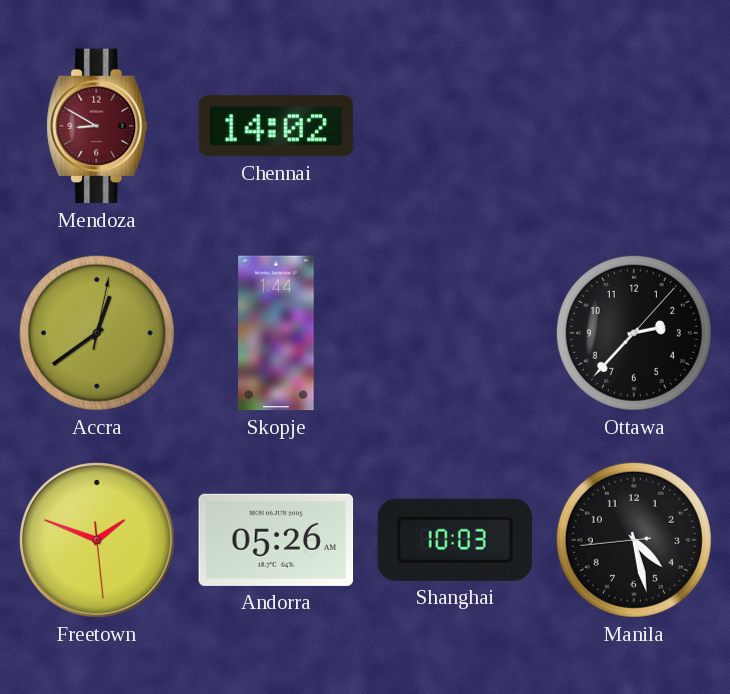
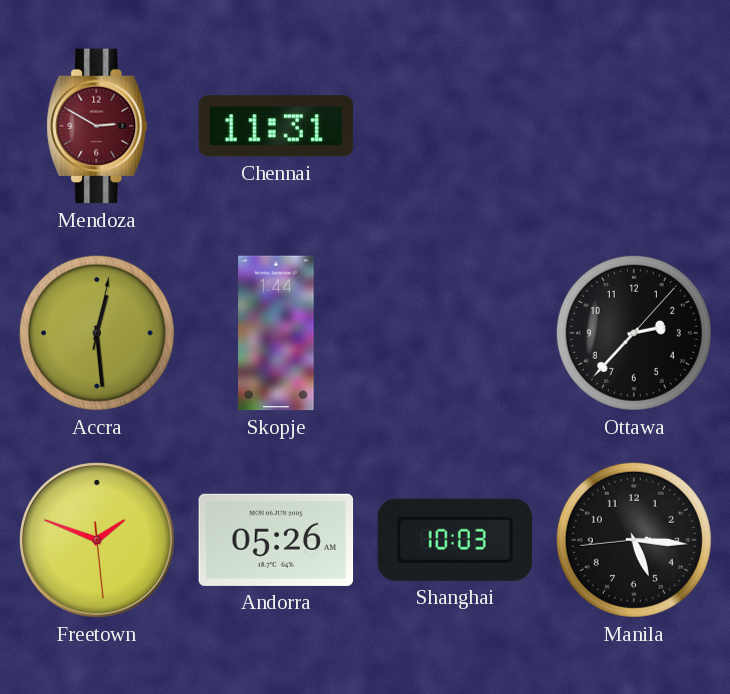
Mendoza: 8:50 -> 2:50 (97, 126)
Chennai: 14:02 -> 11:31 (276, 126)
Accra: 12:39 -> 12:29 (97, 333)
Manila: 4:27 -> 5:15 (634, 540)
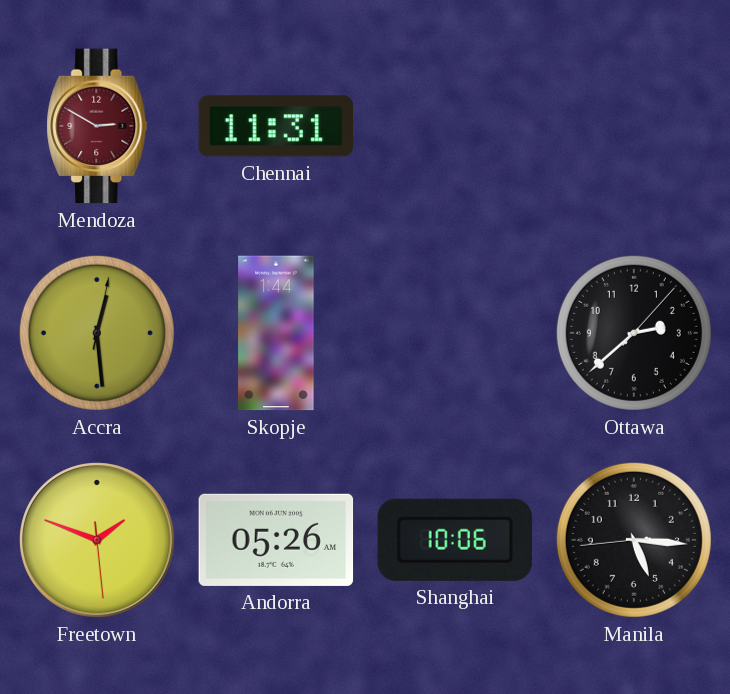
Ottawa: 2:37 -> 2:38 (634, 333)
Shanghai: 10:03 -> 10:06 (455, 540)
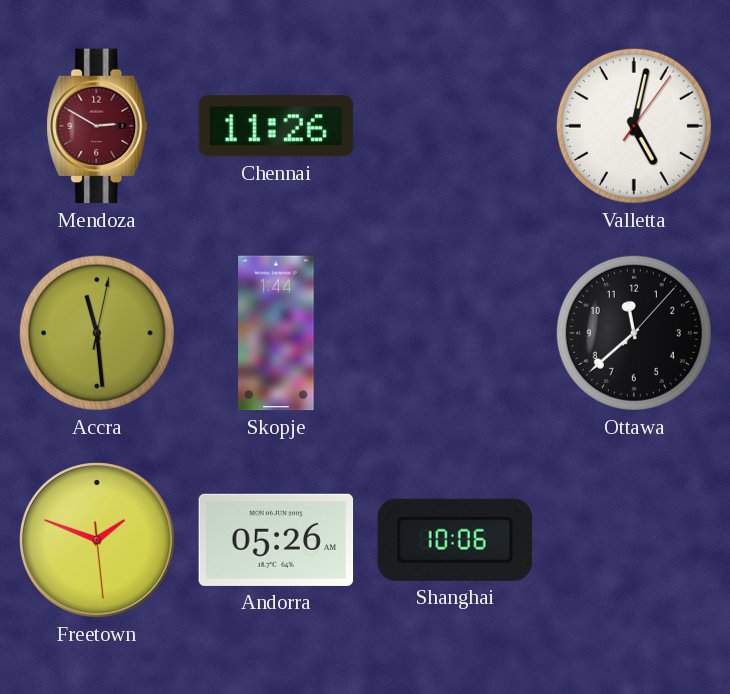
Chennai: 11:31 -> 11:26 (276, 126)
Valletta: none -> 5:02 (634, 126)
Accra: 12:29 -> 11:29 (97, 333)
Ottawa: 2:38 -> 11:38 (634, 333)
Manila: 5:15 -> none (634, 540)
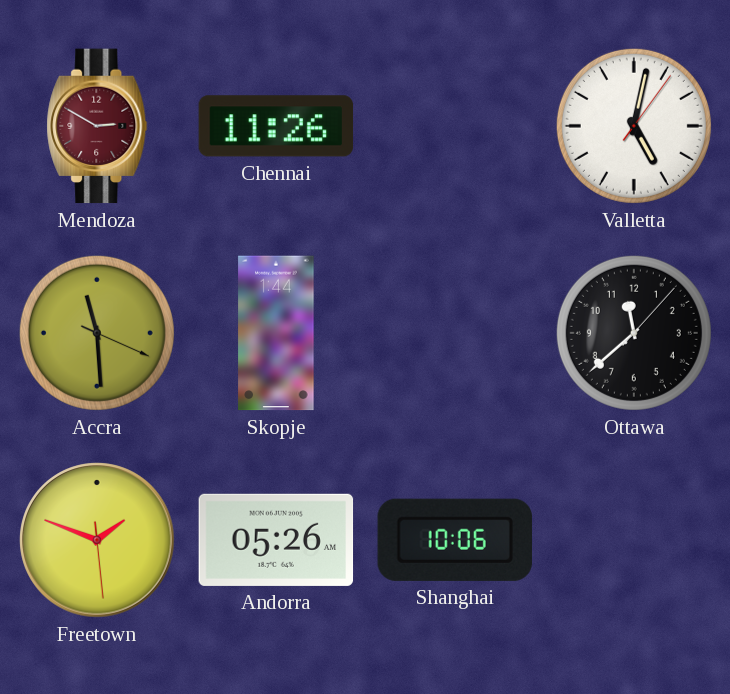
Accra: 11:29:02 -> 11:29:19 (97, 333)
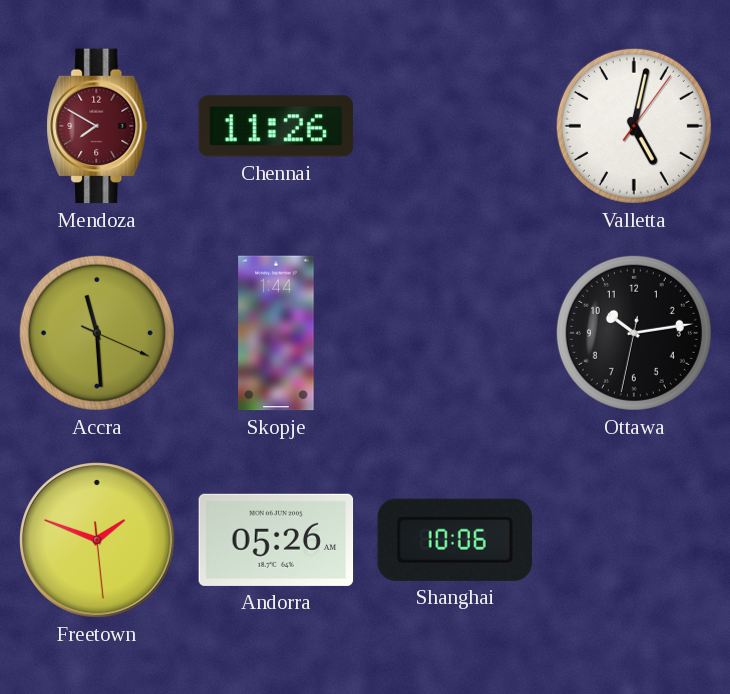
Mendoza: 2:50 -> 7:50 (97, 126)
Ottawa: 11:38 -> 10:13 (634, 333)
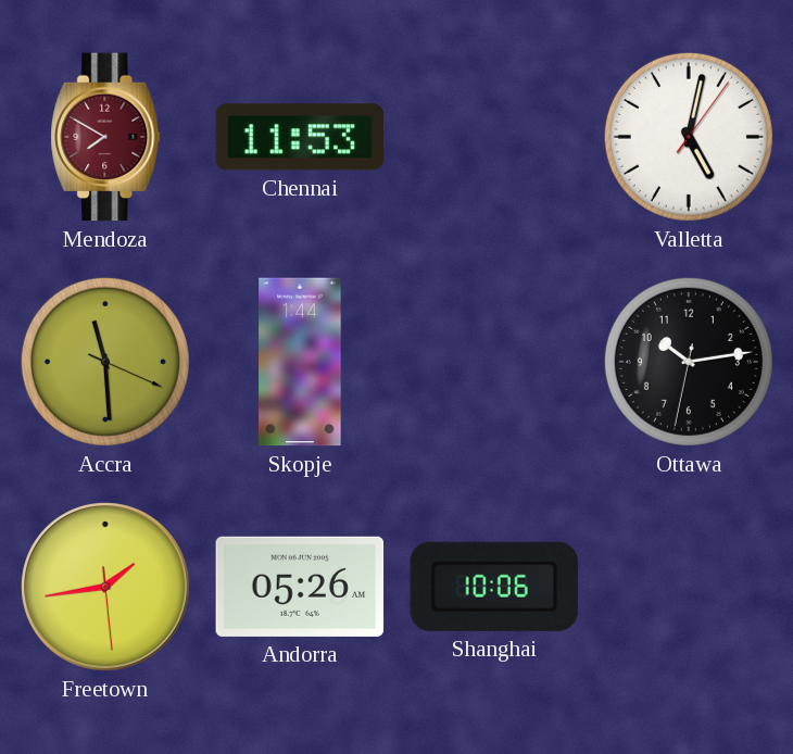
Chennai: 11:26 -> 11:53 (300, 137)
Freetown: 1:48 -> 1:43 (105, 587)
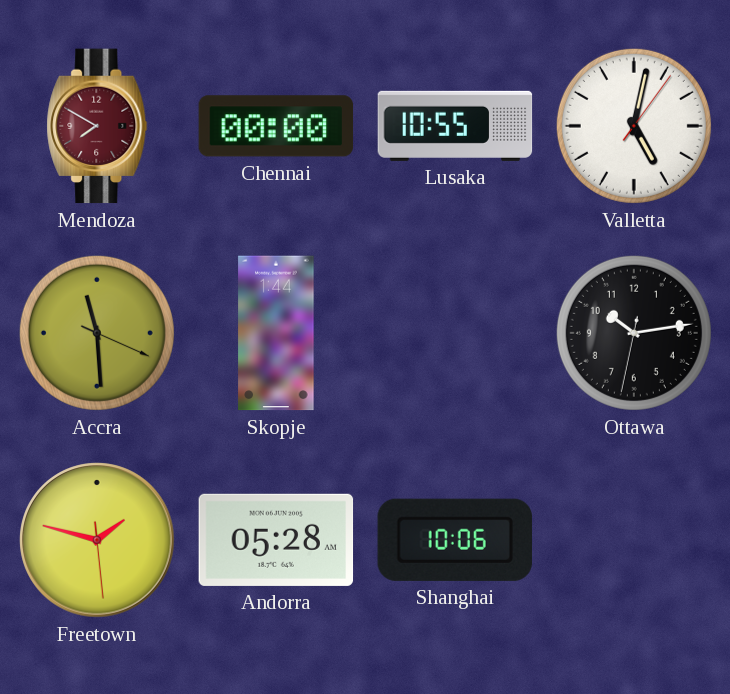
Chennai: 11:53 -> 00:00 (276, 126)
Lusaka: none -> 10:55 (455, 126)
Freetown: 1:43 -> 1:47 (97, 540)
Andorra: 05:26 -> 05:28 (276, 540)
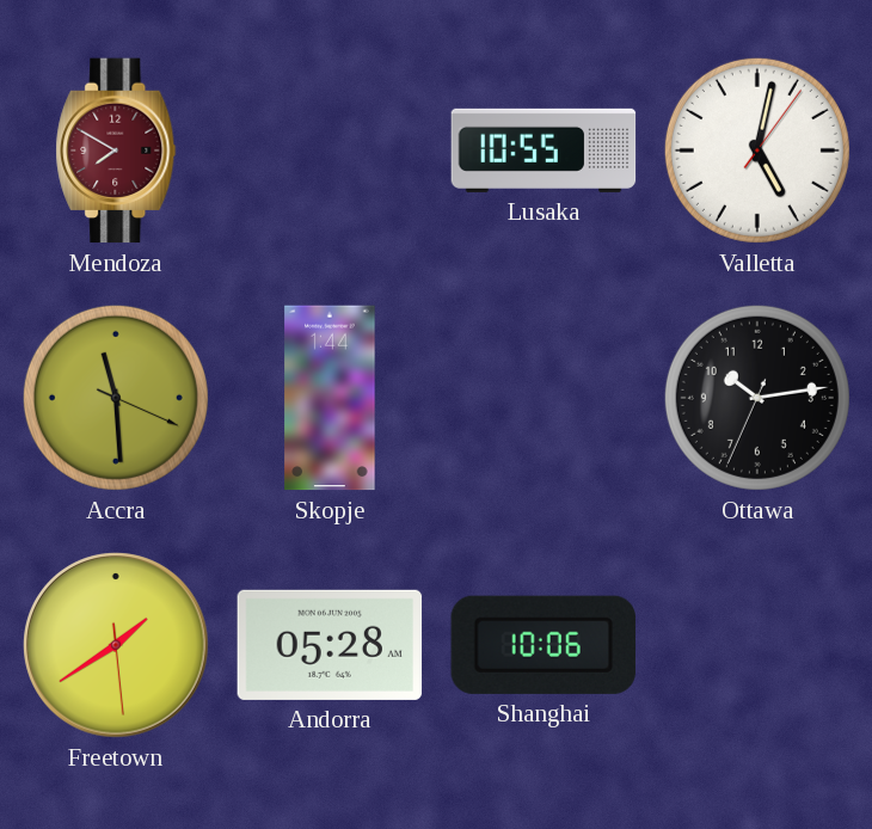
Chennai: 00:00 -> none (276, 126)
Ottawa: 10:13:32 -> 10:13:34 (757, 398)
Freetown: 1:47 -> 1:39 (116, 645)
